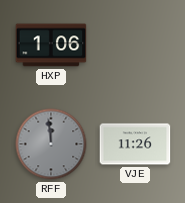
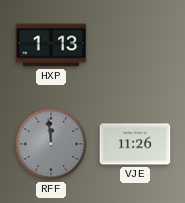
HXP: 1:06 -> 1:13 (51, 45)
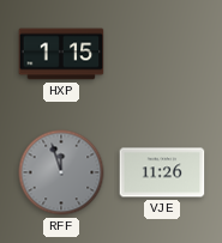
HXP: 1:13 -> 1:15 (61, 54)
RFF: 11:59 -> 11:57 (61, 172)
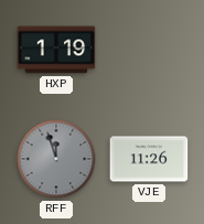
HXP: 1:15 -> 1:19 (56, 50)
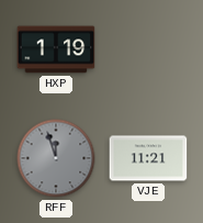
VJE: 11:26 -> 11:21 (148, 158)
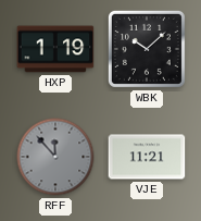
WBK: none -> 10:08 (147, 49)
RFF: 11:57 -> 11:53 (55, 157)
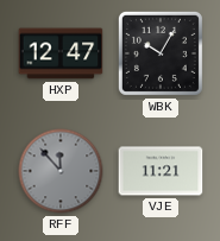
HXP: 1:19 -> 12:47 (61, 53)
WBK: 10:08 -> 10:05 (161, 53)
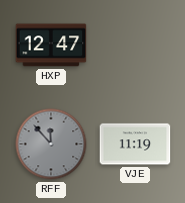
WBK: 10:05 -> none (161, 53)
VJE: 11:21 -> 11:19 (135, 144)
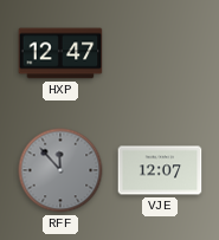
VJE: 11:19 -> 12:07 (160, 170)
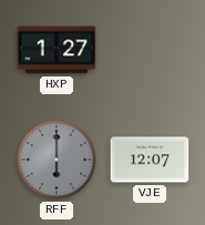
HXP: 12:47 -> 1:27 (57, 50)
RFF: 11:53 -> 6:00 (57, 160)
